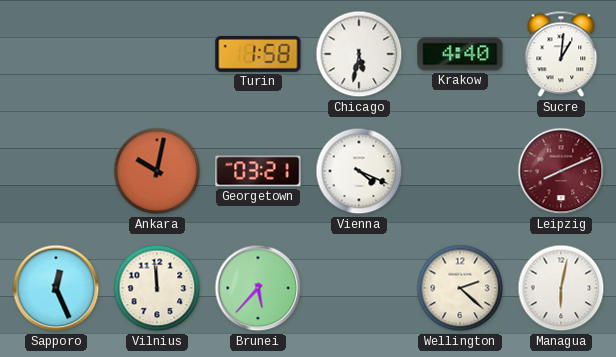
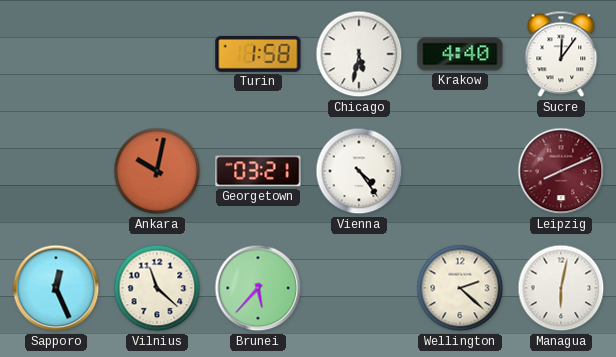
Sucre: 1:01 -> 12:06 (561, 54)
Vienna: 4:19 -> 4:24 (359, 171)
Vilnius: 11:59 -> 11:22 (157, 288)
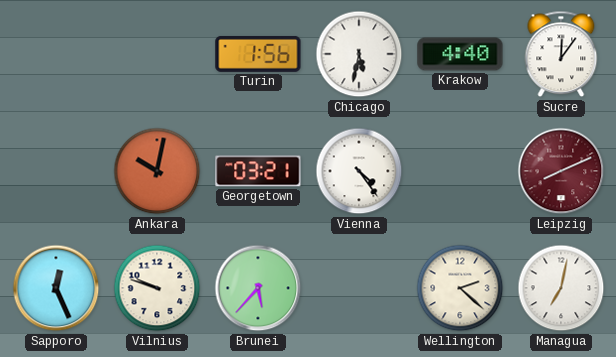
Turin: 1:58 -> 1:56 (258, 54)
Vilnius: 11:22 -> 9:48 (157, 288)
Managua: 6:02 -> 7:02 (561, 288)
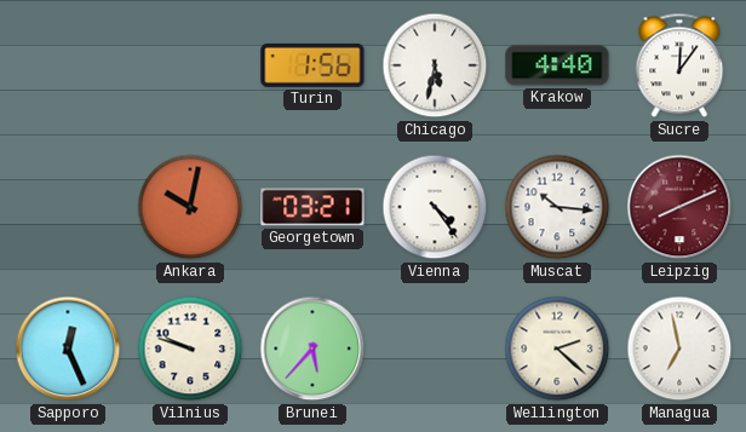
Muscat: none -> 10:16 (557, 207)
Managua: 7:02 -> 6:58 (679, 349)
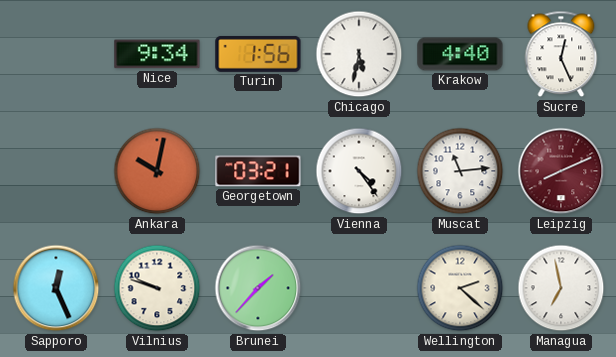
Nice: none -> 9:34 (157, 54)
Sucre: 12:06 -> 12:26 (561, 54)
Muscat: 10:16 -> 11:14 (460, 171)
Brunei: 5:37 -> 1:37 (258, 288)
